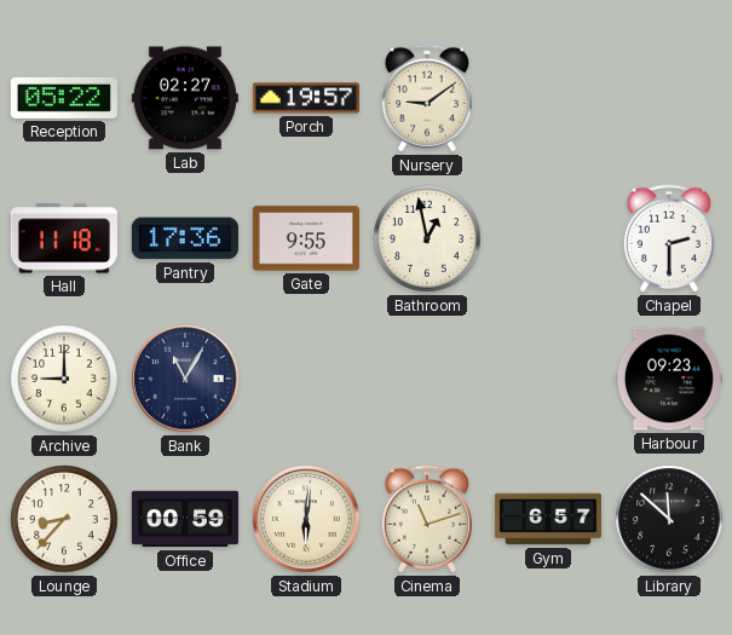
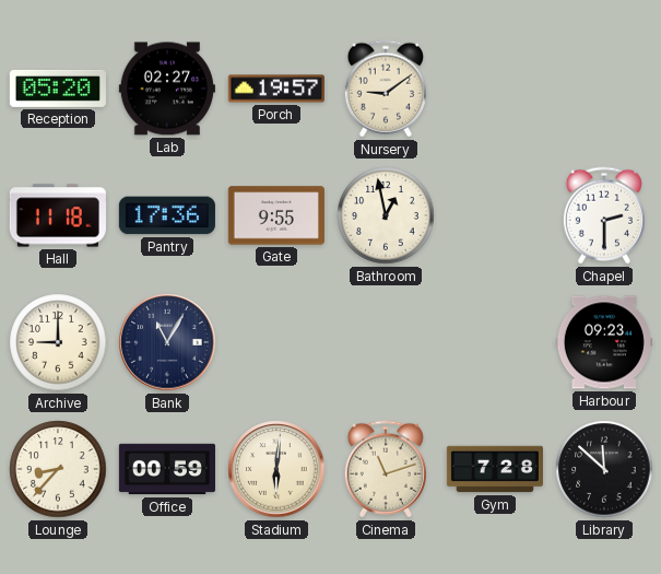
Reception: 05:22 -> 05:20 (58, 89)
Gym: 6:57 -> 7:28 (495, 469)
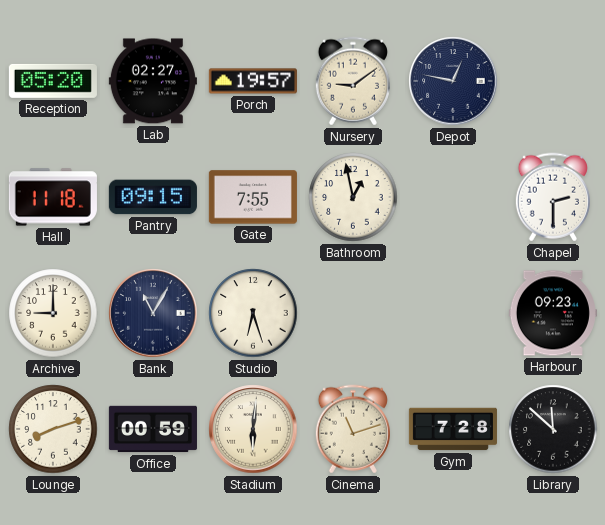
Depot: none -> 12:47 (453, 81)
Pantry: 17:36 -> 09:15 (153, 197)
Gate: 9:55 -> 7:55 (253, 197)
Studio: none -> 6:27 (253, 313)
Lounge: 8:37 -> 8:12 (53, 429)
